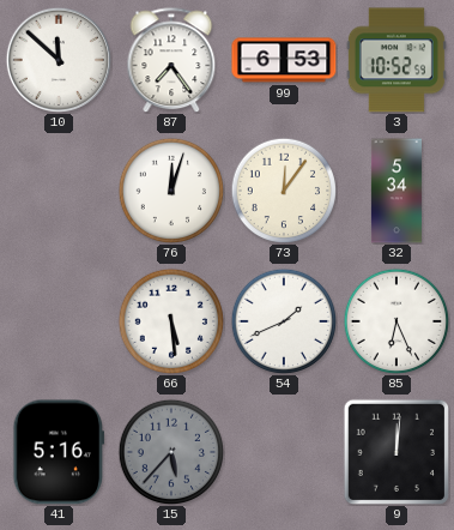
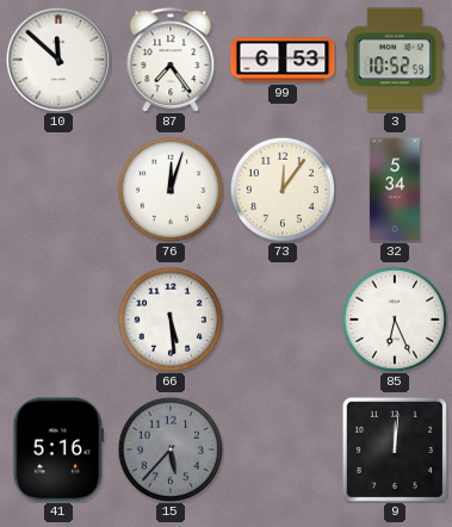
54: 1:41 -> none (283, 320)
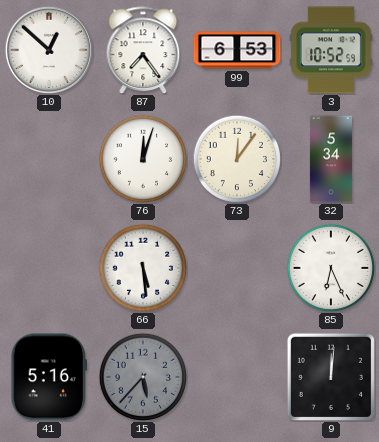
10: 11:52 -> 12:52 (49, 50)
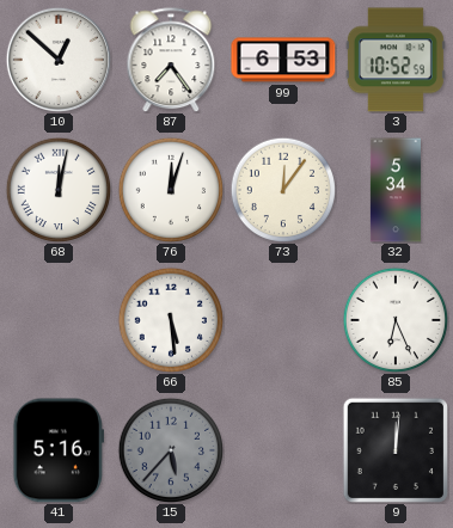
68: none -> 12:02 (57, 189)
